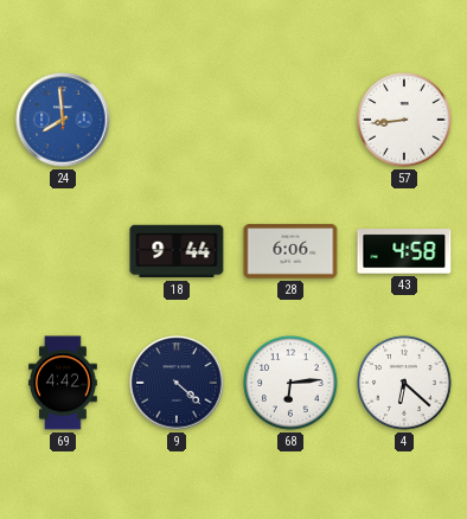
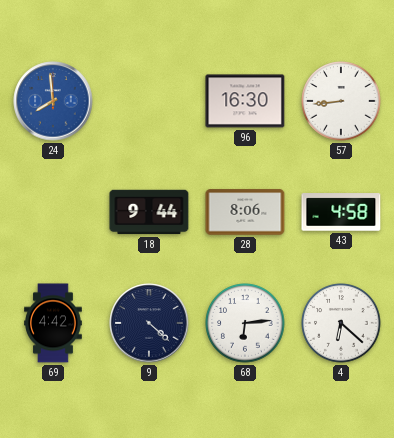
96: none -> 16:30 (245, 101)
28: 6:06 -> 8:06 (245, 212)
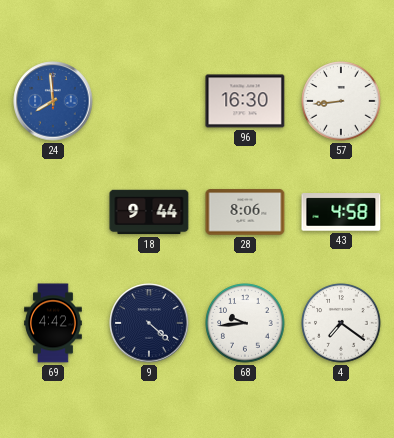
68: 6:14 -> 9:44 (245, 323)
4: 6:22 -> 7:21 (341, 323)
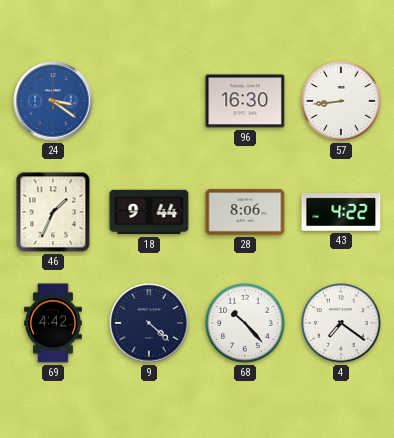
24: 7:59 -> 3:21 (53, 101)
46: none -> 1:34 (53, 212)
43: 4:58 -> 4:22 (341, 212)
68: 9:44 -> 10:23 (245, 323)
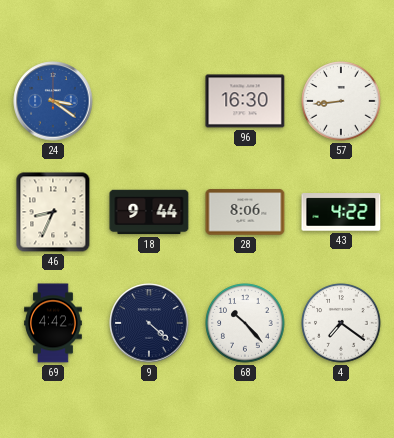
46: 1:34 -> 8:34 (53, 212)
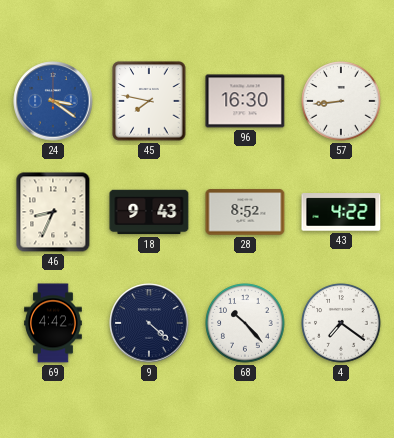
45: none -> 7:47 (149, 101)
18: 9:44 -> 9:43 (149, 212)
28: 8:06 -> 8:52 (245, 212)
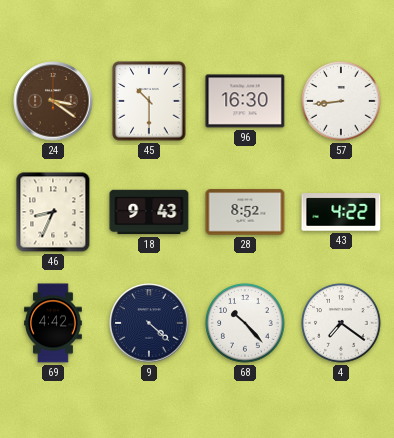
24 dial: blue -> brown (53, 101)
45: 7:47 -> 10:30 (149, 101)
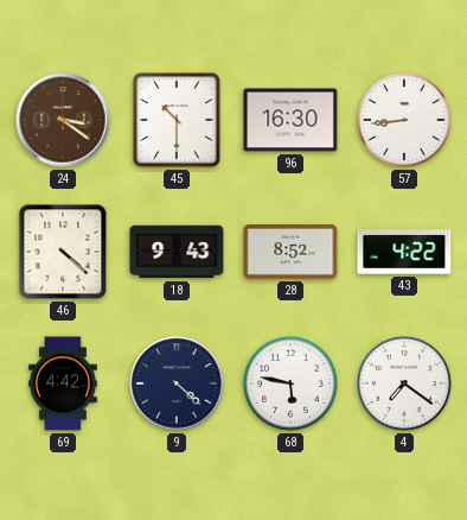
46: 8:34 -> 4:22 (63, 252)
68: 10:23 -> 5:47 (290, 383)
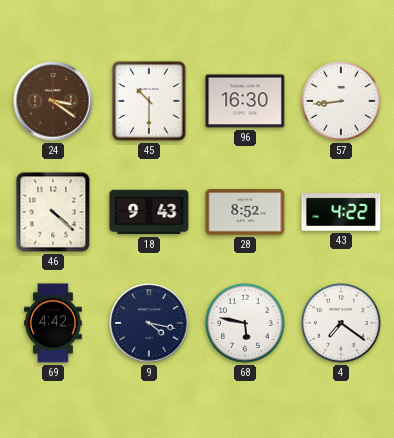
9: 4:22 -> 4:17 (149, 323)
